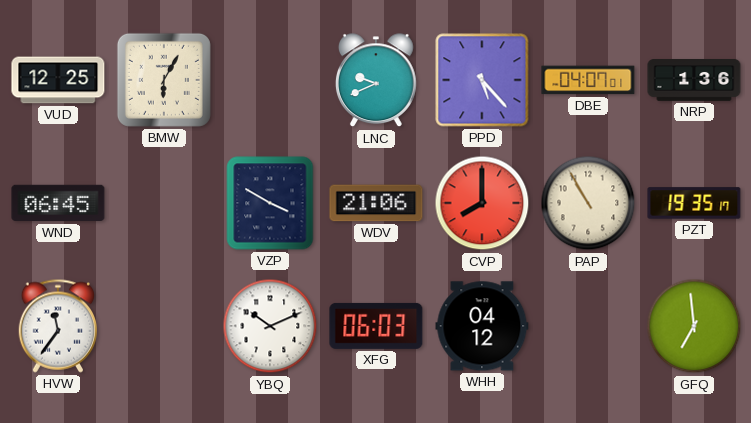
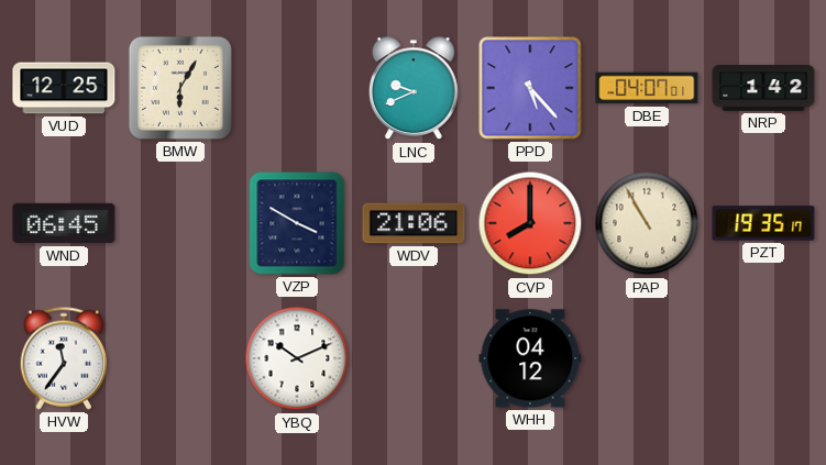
NRP: 1:36 -> 1:42 (763, 89)
XFG: 06:03 -> none (376, 326)
GFQ: 6:59 -> none (694, 326)
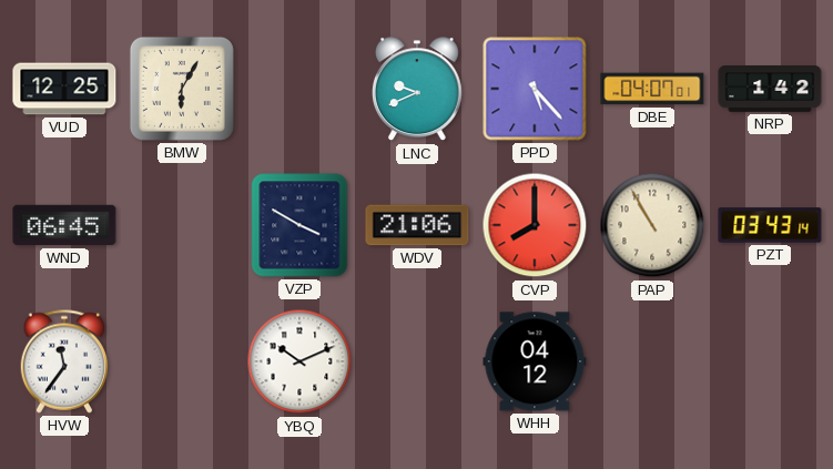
PZT: 19:35 -> 03:43 (770, 225)
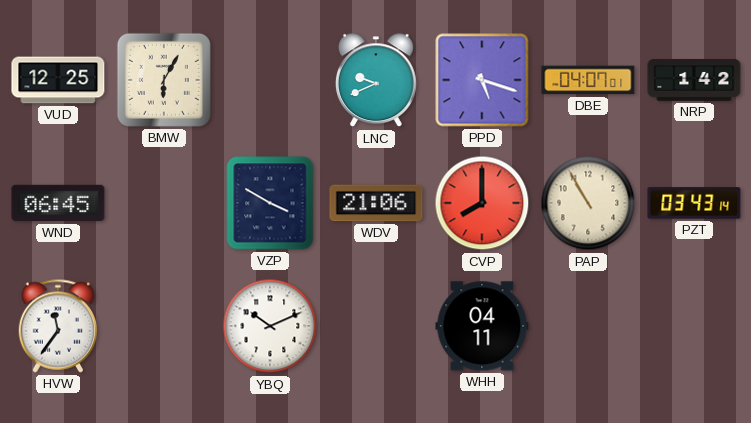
PPD: 5:23 -> 5:18 (482, 80)
WHH: 04:12 -> 04:11 (482, 326)
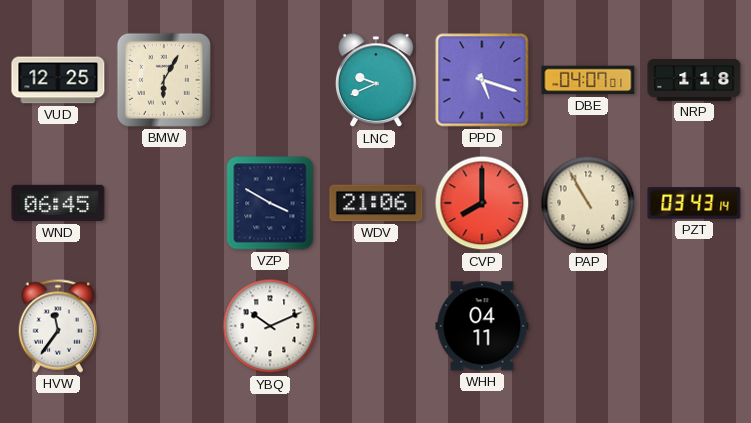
NRP: 1:42 -> 1:18 (694, 81)
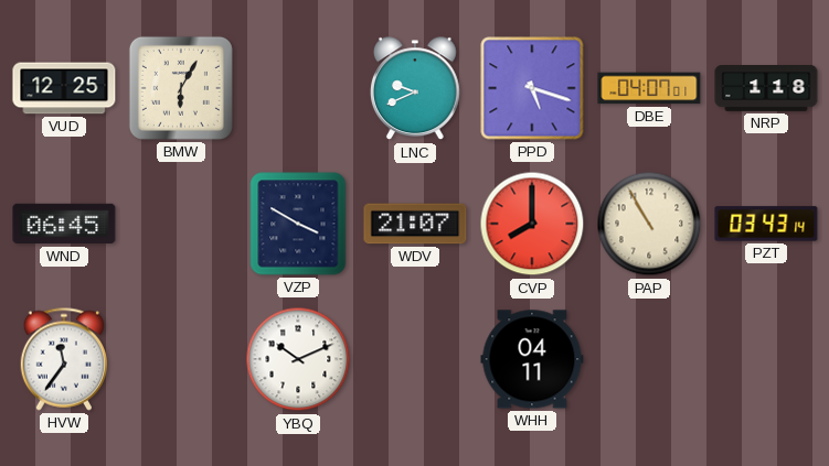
WDV: 21:06 -> 21:07 (415, 224)
